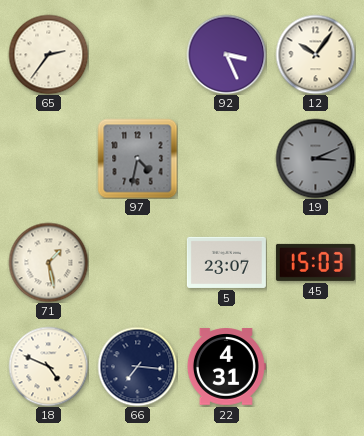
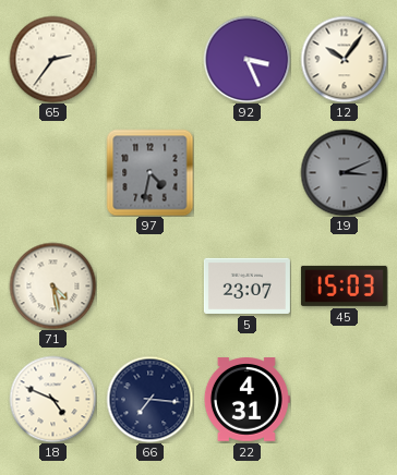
71: 1:28 -> 4:28 (52, 285)
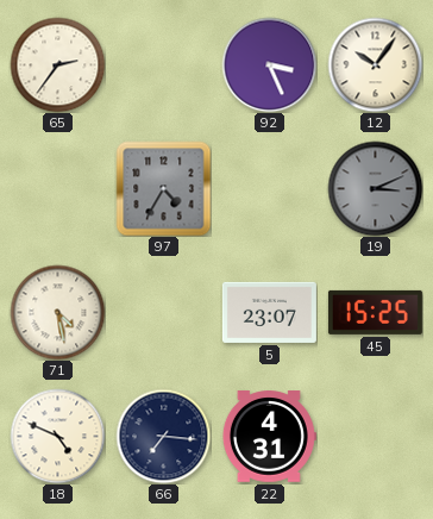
97: 4:32 -> 4:35 (163, 188)
45: 15:03 -> 15:25 (375, 312)
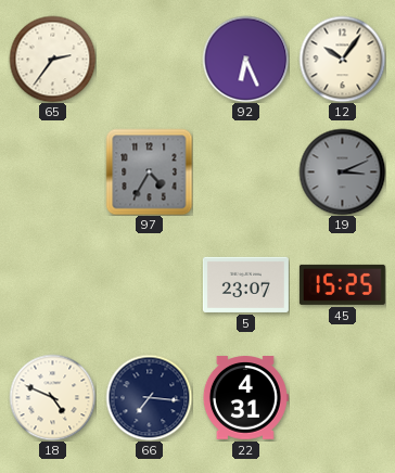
92: 3:26 -> 6:26 (245, 59)
71: 4:28 -> none (57, 312)
